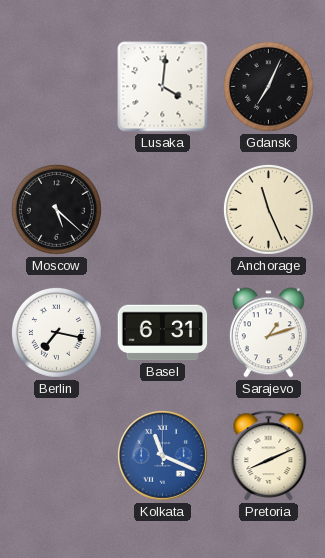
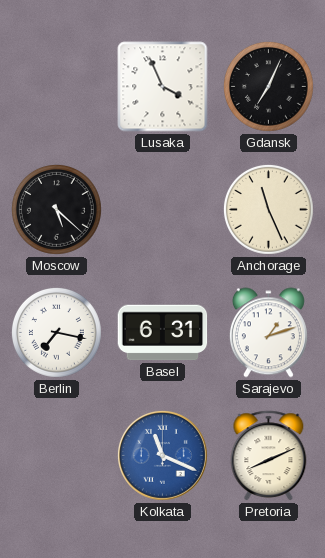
Lusaka: 4:01 -> 3:56 (163, 87)
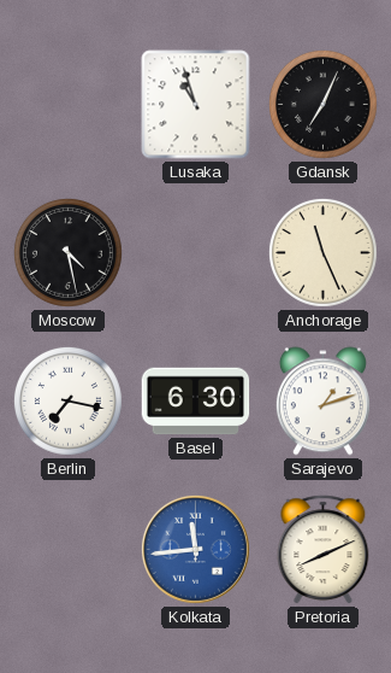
Lusaka: 3:56 -> 10:57 (196, 105)
Moscow: 5:22 -> 4:28 (67, 252)
Basel: 6:31 -> 6:30 (196, 402)
Kolkata: 11:19 -> 11:44 (195, 549)
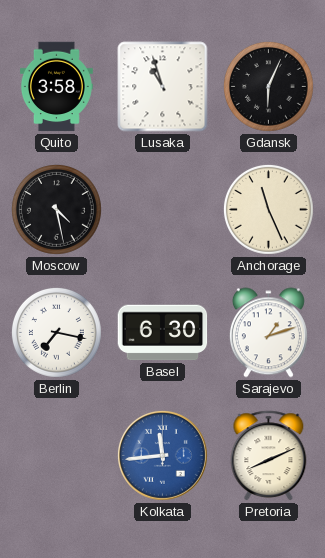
Quito: none -> 3:58 (56, 87)
Gdansk: 7:04 -> 6:04 (268, 86)
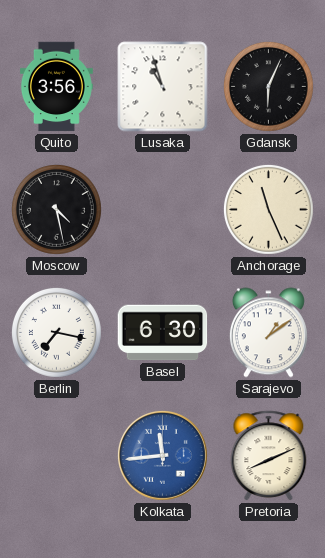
Quito: 3:58 -> 3:56 (56, 87)
Sarajevo: 1:12 -> 1:09 (268, 333)
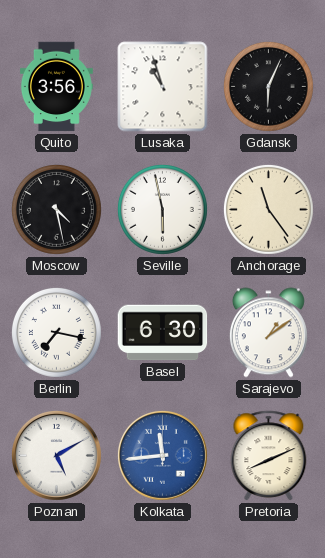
Seville: none -> 5:58 (162, 209)
Anchorage: 11:26 -> 11:24 (268, 209)
Poznan: none -> 5:10 (56, 455)
